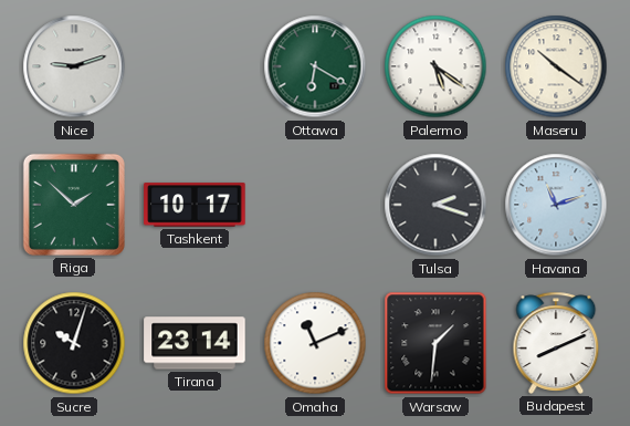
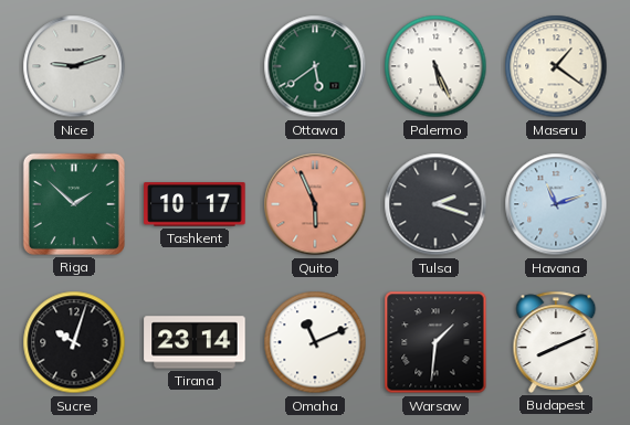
Ottawa: 6:20 -> 5:39 (315, 66)
Palermo: 5:21 -> 5:26 (435, 66)
Maseru: 10:21 -> 1:21 (556, 66)
Quito: none -> 5:56 (315, 204)
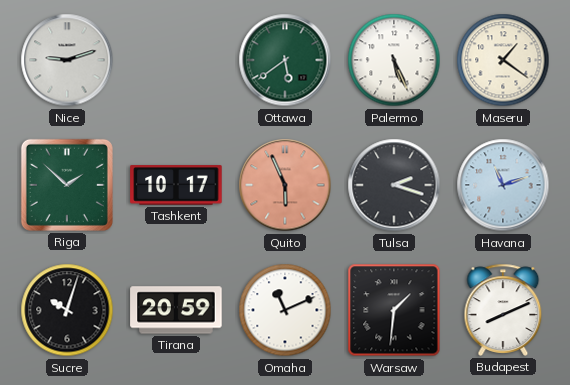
Tirana: 23:14 -> 20:59 (176, 310)
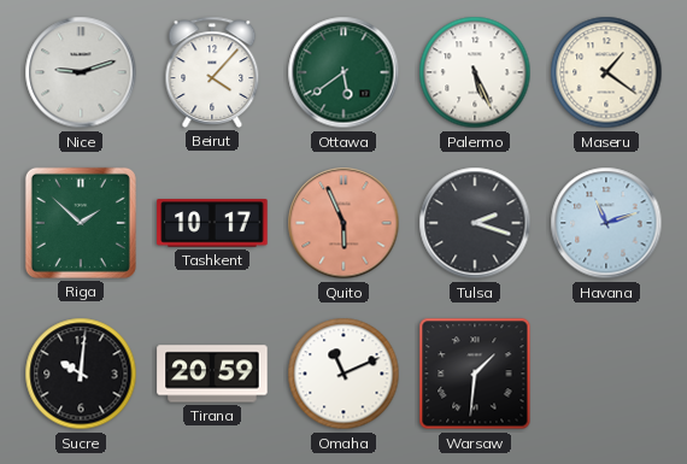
Beirut: none -> 4:07 (212, 72)
Sucre: 10:03 -> 10:01 (81, 374)
Budapest: 8:11 -> none (503, 310)
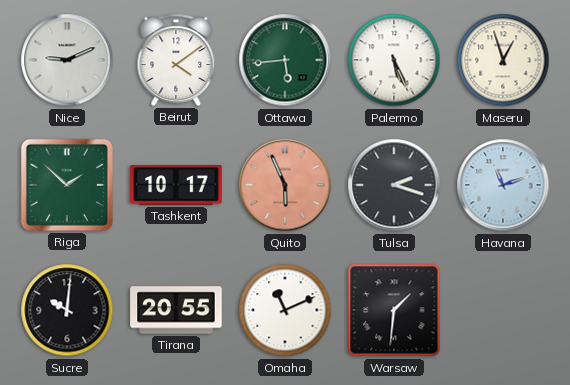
Nice: 9:12 -> 9:11 (67, 60)
Beirut: 4:07 -> 4:09 (176, 60)
Ottawa: 5:39 -> 5:44 (285, 60)
Maseru: 1:21 -> 12:57 (503, 60)
Tirana: 20:59 -> 20:55 (176, 310)
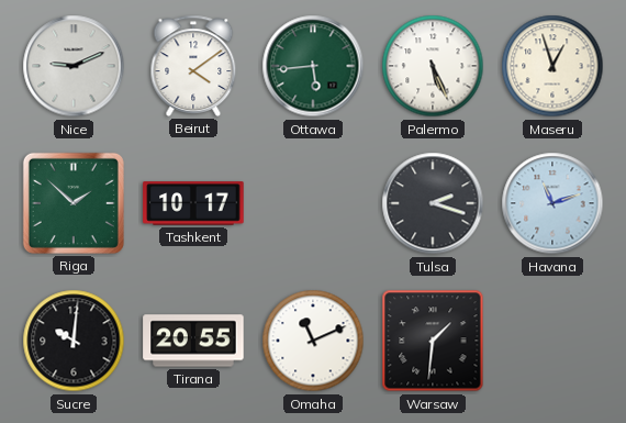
Quito: 5:56 -> none (285, 185)
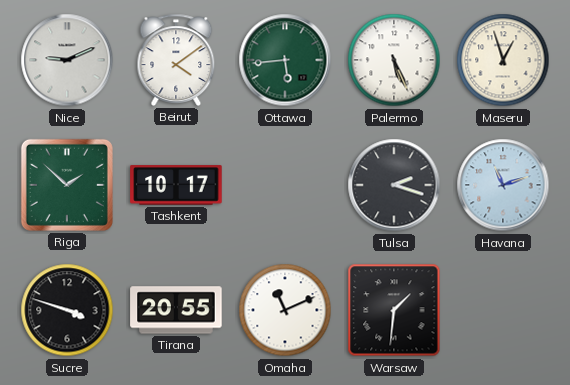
Sucre: 10:01 -> 3:48 (67, 310)
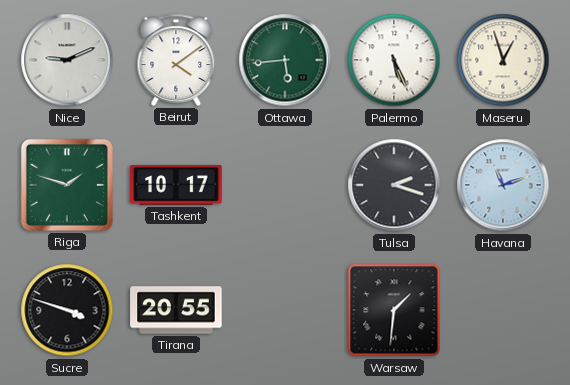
Riga: 1:52 -> 1:48 (67, 185)
Omaha: 11:11 -> none (285, 310)
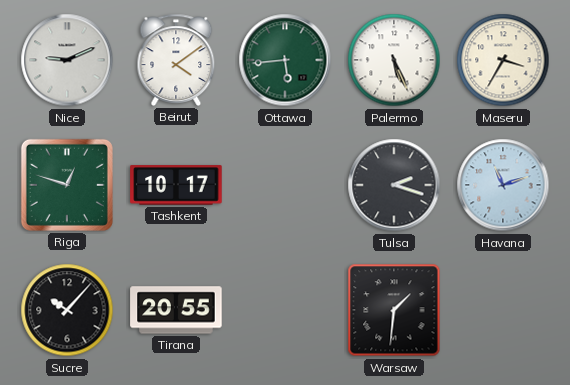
Maseru: 12:57 -> 3:35 (503, 60)
Riga: 1:48 -> 12:48 (67, 185)
Sucre: 3:48 -> 10:07 (67, 310)
